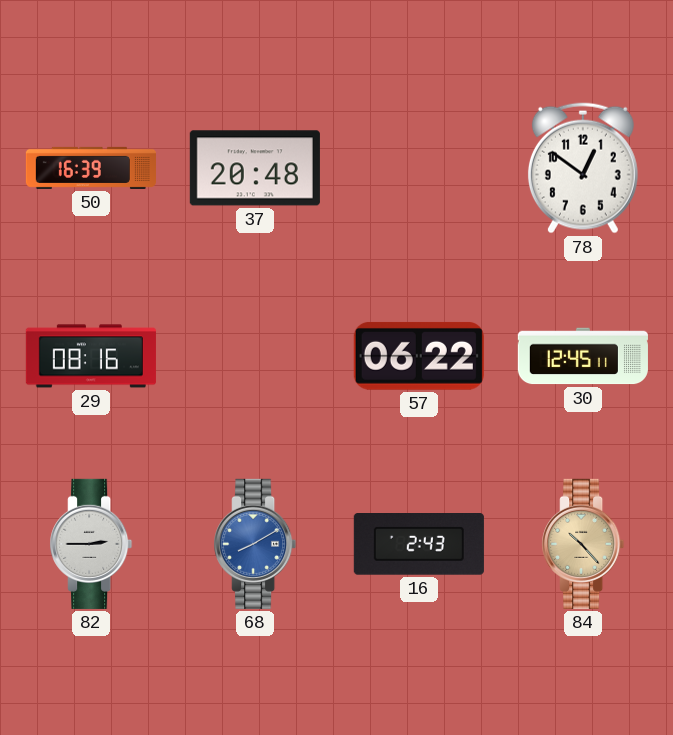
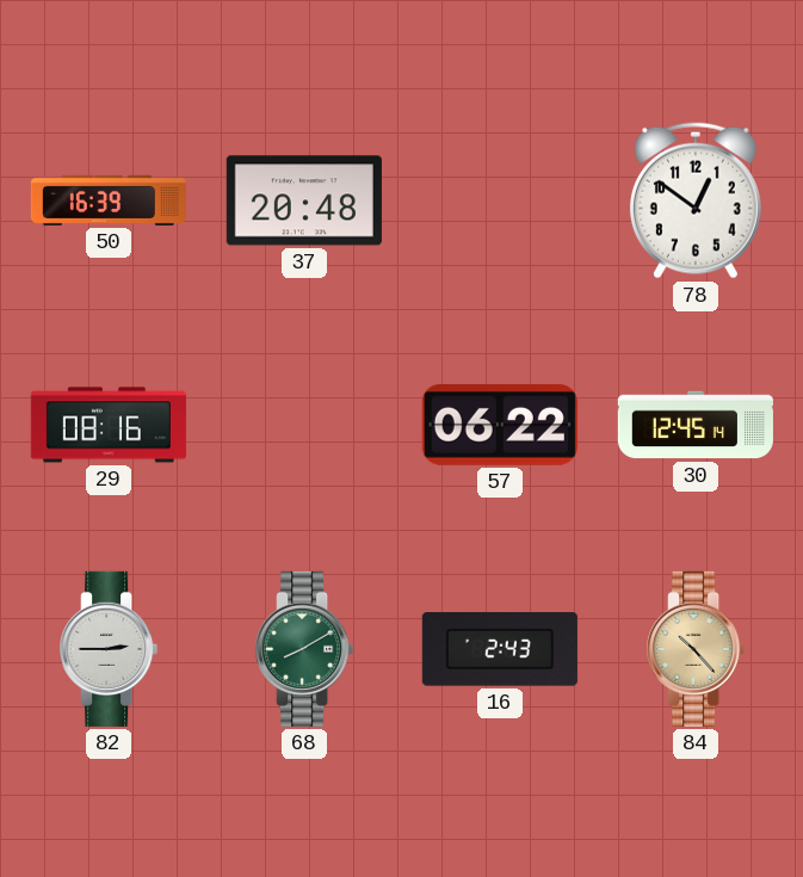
30: 12:45:11 -> 12:45:14 (696, 425)
68 dial: blue -> green (304, 649)
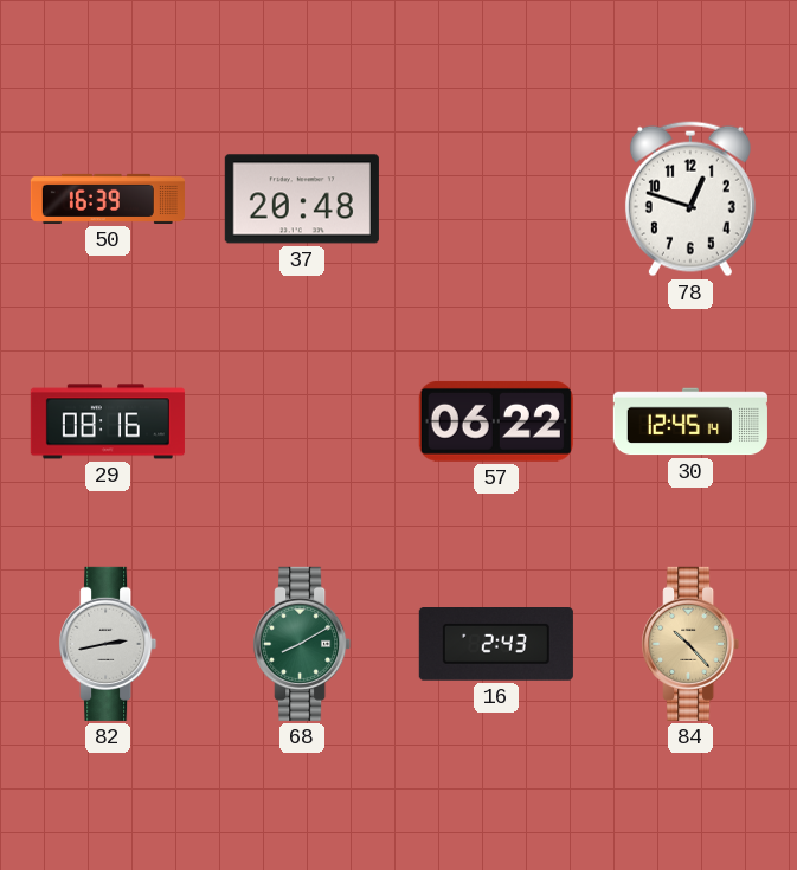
78: 12:51 -> 12:48 (690, 199)
82: 2:45 -> 2:43 (108, 644)
